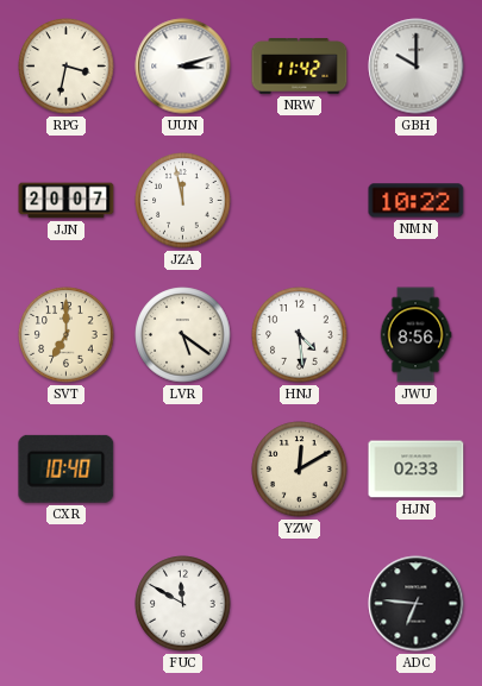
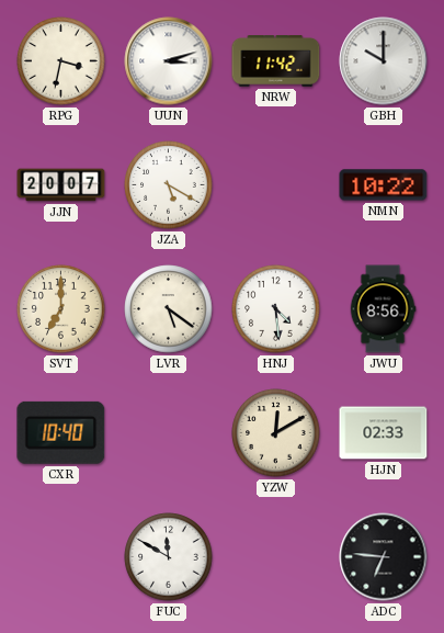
JZA: 11:58 -> 5:20 (169, 185)
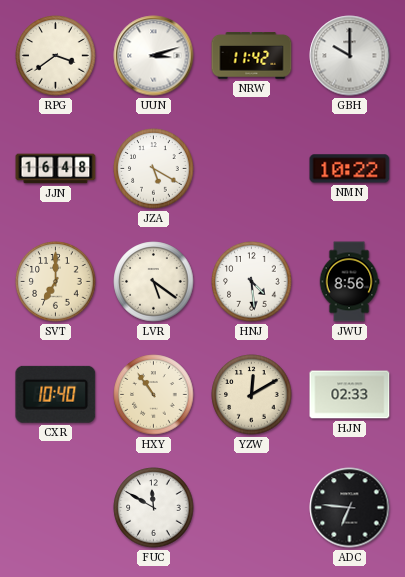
RPG: 3:32 -> 3:39 (56, 56)
JJN: 20:07 -> 16:48 (56, 169)
HXY: none -> 10:54 (154, 395)
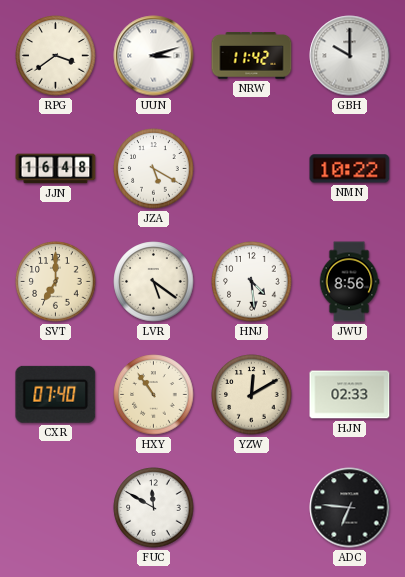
CXR: 10:40 -> 07:40 (56, 394)
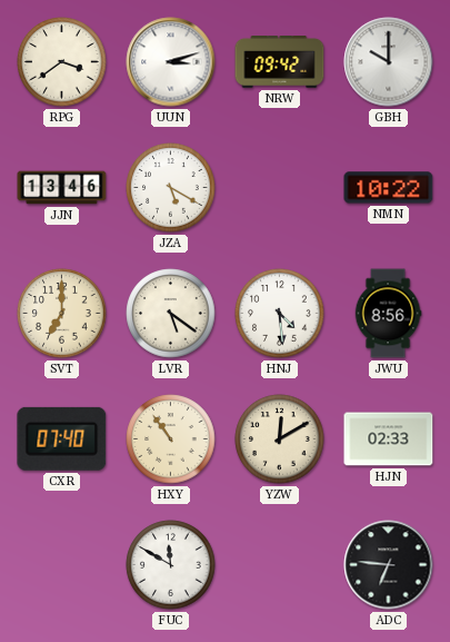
NRW: 11:42 -> 09:42 (280, 62)
JJN: 16:48 -> 13:46 (62, 188)
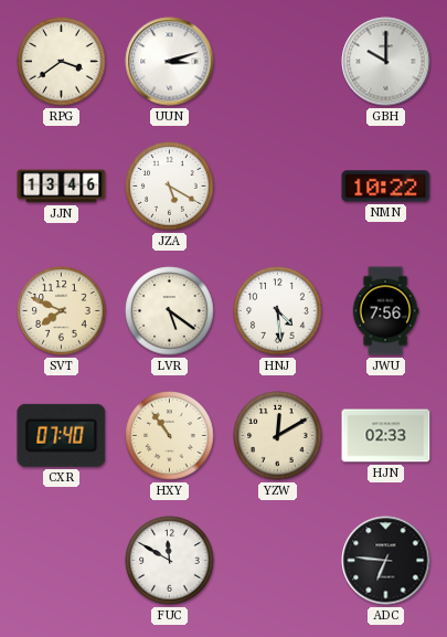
NRW: 09:42 -> none (280, 62)
SVT: 7:00 -> 7:49 (62, 311)
JWU: 8:56 -> 7:56 (385, 311)
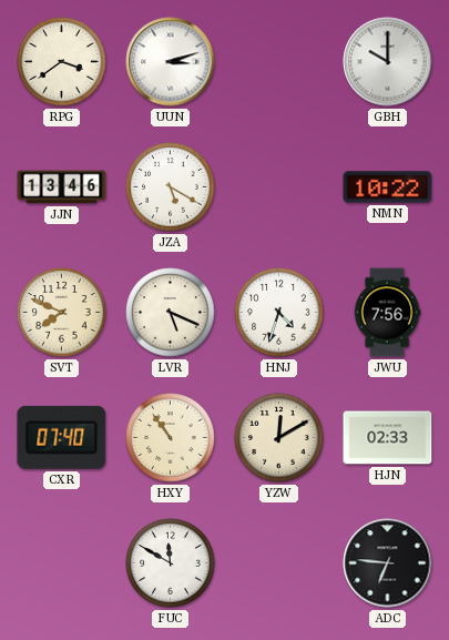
LVR: 5:21 -> 5:19 (171, 313)
HNJ: 4:29 -> 4:33 (279, 313)
